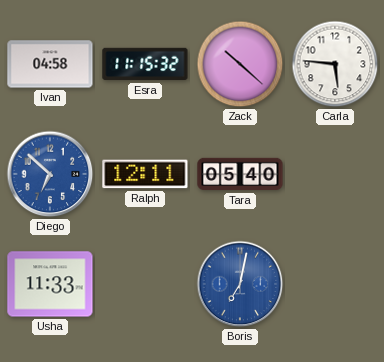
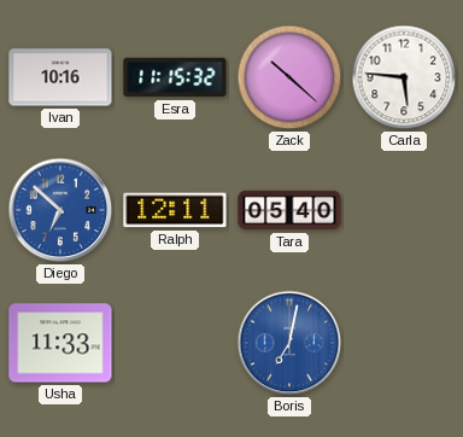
Ivan: 04:58 -> 10:16 (60, 77)
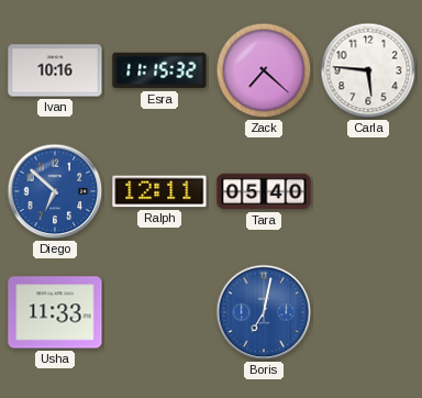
Zack: 10:22 -> 7:22 (264, 70)
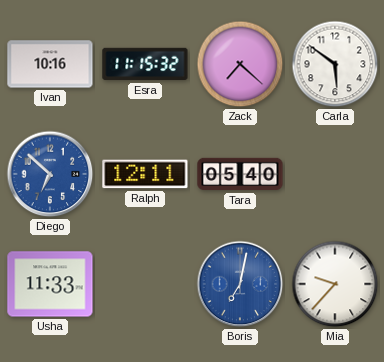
Carla: 5:46 -> 5:51 (335, 64)
Mia: none -> 9:37 (335, 284)
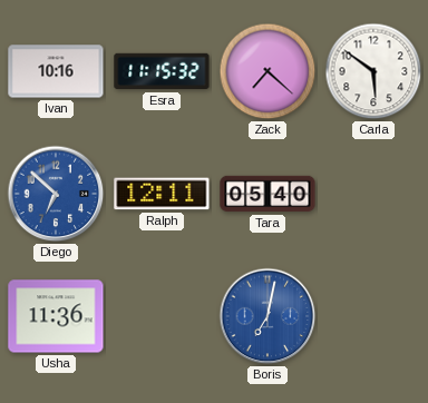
Usha: 11:33 -> 11:36 (56, 316)
Mia: 9:37 -> none (335, 284)
